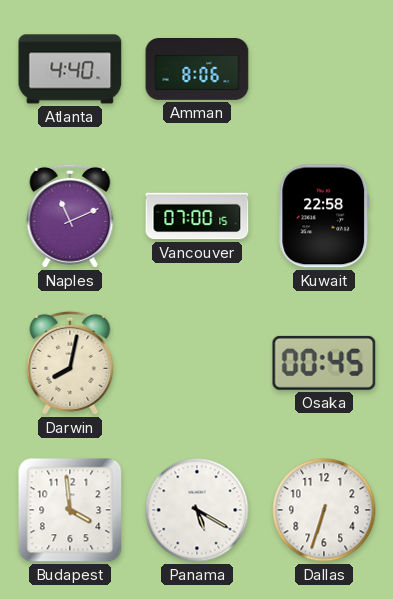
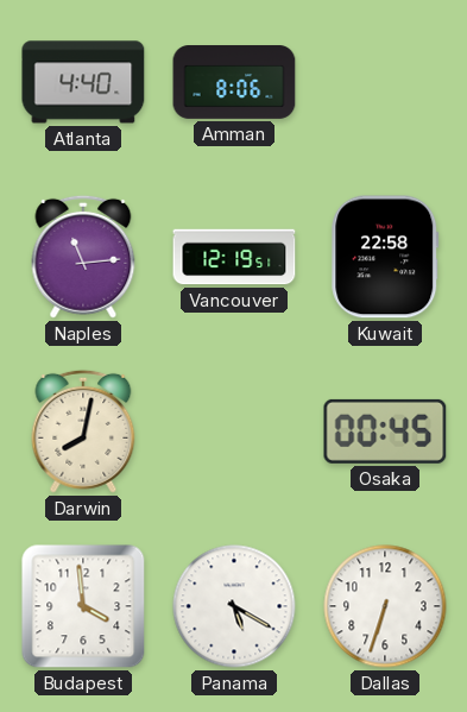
Naples: 11:11 -> 11:14 (83, 257)
Vancouver: 07:00 -> 12:19 (234, 257)
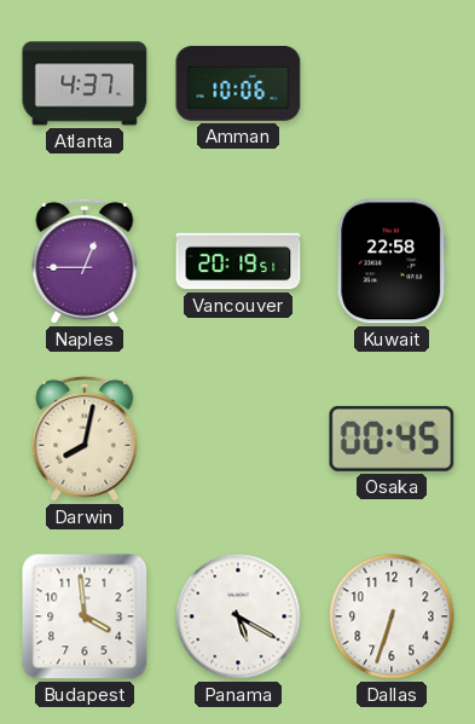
Atlanta: 4:40 -> 4:37 (85, 83)
Amman: 8:06 -> 10:06 (238, 85)
Naples: 11:14 -> 12:45 (85, 261)
Vancouver: 12:19 -> 20:19 (238, 261)
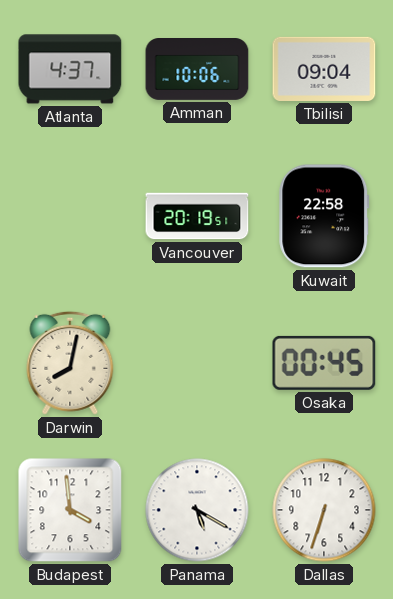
Tbilisi: none -> 09:04 (324, 69)
Naples: 12:45 -> none (85, 261)
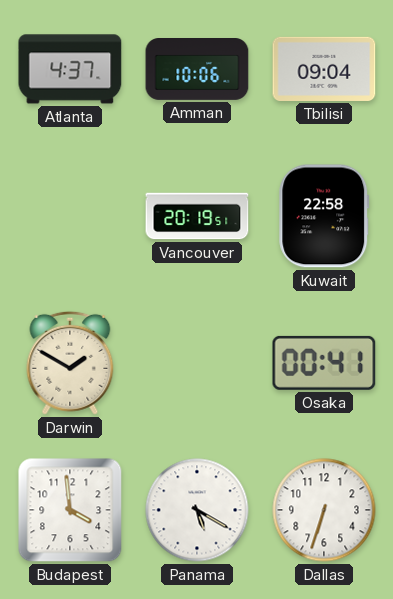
Darwin: 8:02 -> 1:50 (70, 363)
Osaka: 00:45 -> 00:41 (324, 363)
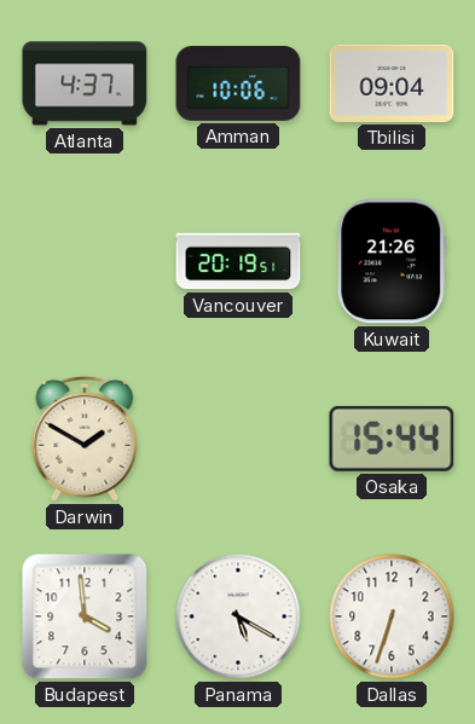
Kuwait: 22:58 -> 21:26 (392, 261)
Osaka: 00:41 -> 15:44 (392, 439)
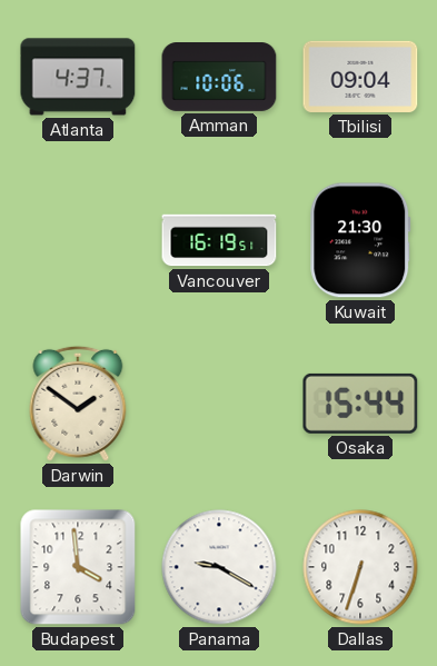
Vancouver: 20:19 -> 16:19 (219, 240)
Kuwait: 21:26 -> 21:30 (360, 240)
Darwin: 1:50 -> 1:51 (78, 404)
Panama: 5:20 -> 9:20 (219, 567)
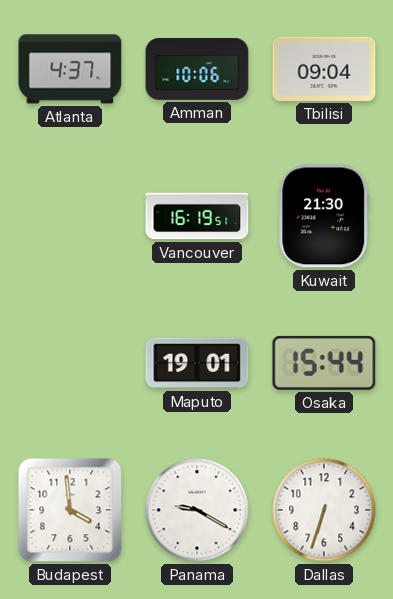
Darwin: 1:51 -> none (78, 404)
Maputo: none -> 19:01 (197, 363)
